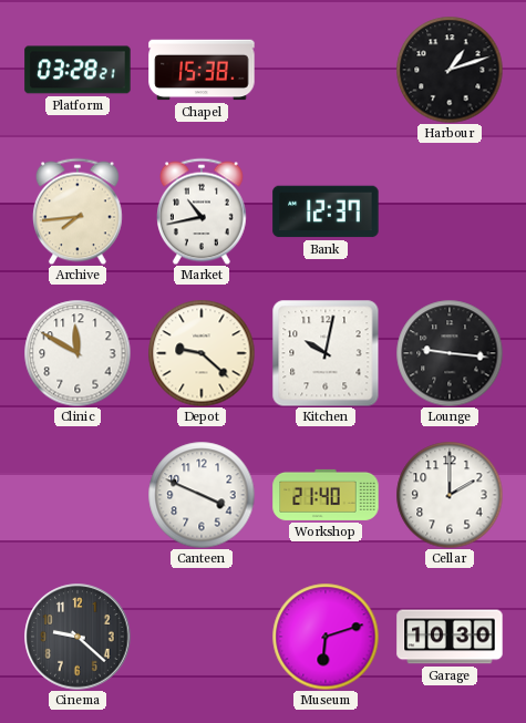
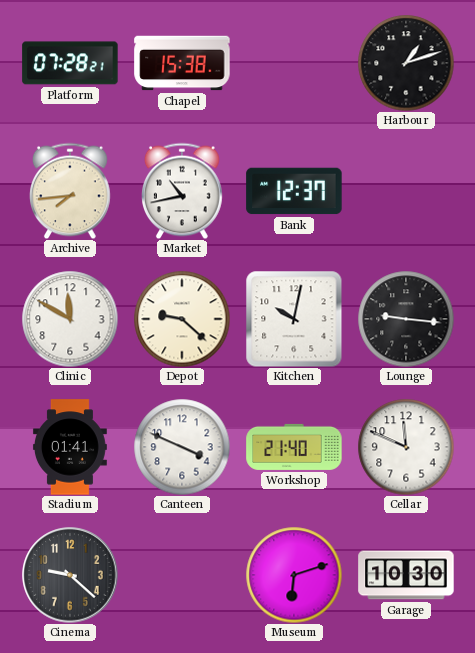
Platform: 03:28 -> 07:28 (70, 63)
Stadium: none -> 01:41 (70, 447)
Cellar: 2:00 -> 11:49 (406, 447)
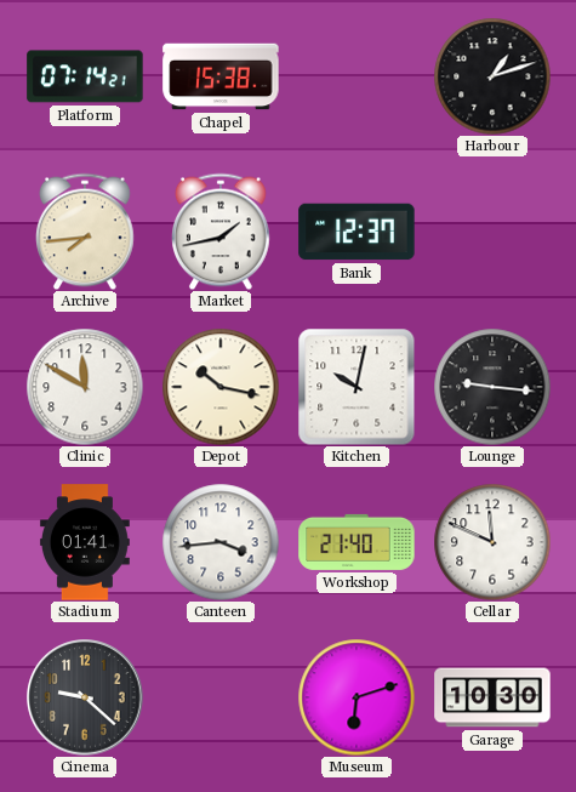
Platform: 07:28 -> 07:14 (85, 76)
Market: 10:43 -> 1:43 (222, 232)
Depot: 9:22 -> 10:17 (221, 387)
Canteen: 3:49 -> 3:44 (221, 542)
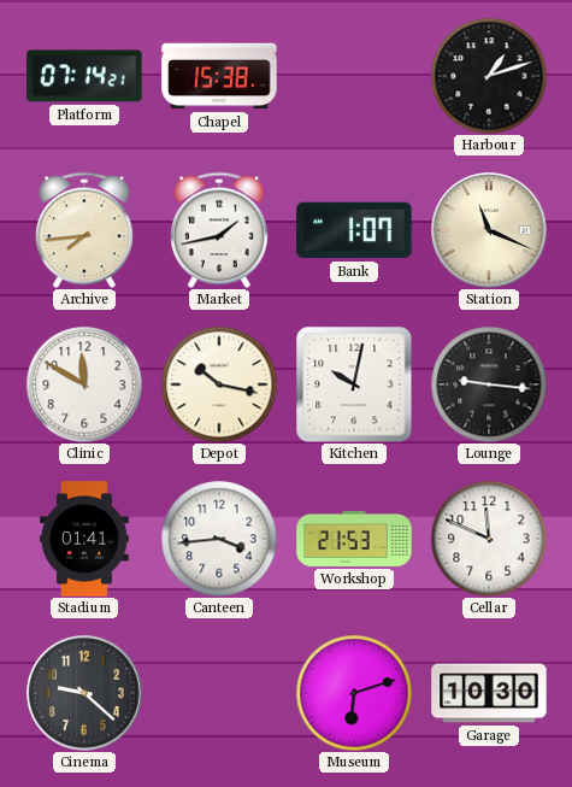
Bank: 12:37 -> 1:07 (354, 230)
Station: none -> 11:19 (489, 230)
Workshop: 21:40 -> 21:53 (354, 539)
